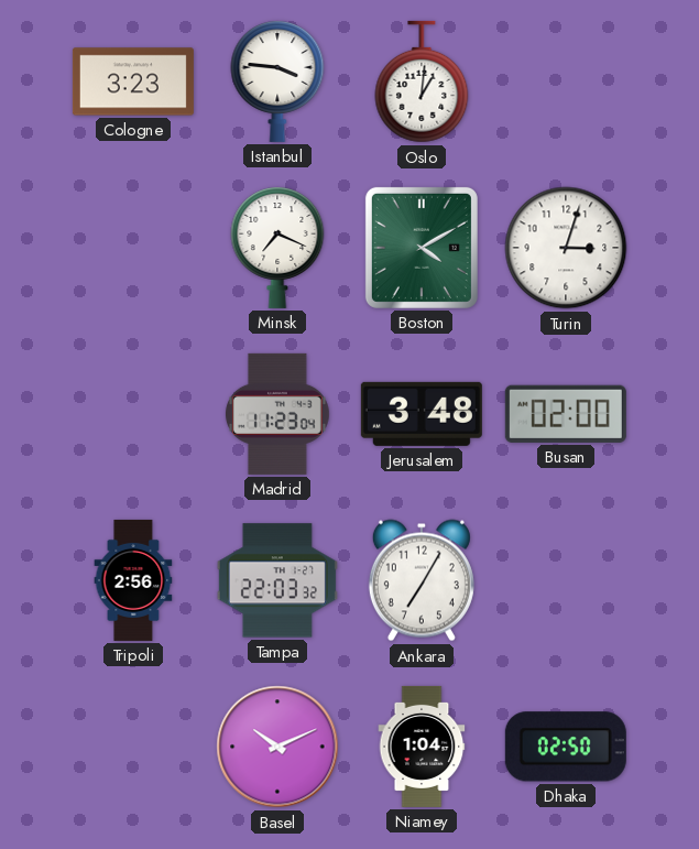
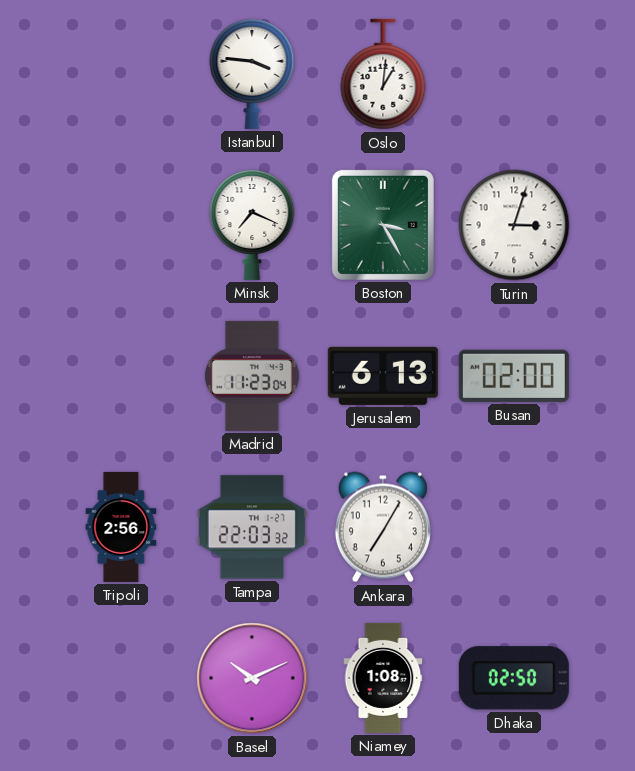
Cologne: 3:23 -> none (133, 81)
Boston: 4:10 -> 3:25 (383, 225)
Jerusalem: 3:48 -> 6:13 (383, 376)
Niamey: 1:04 -> 1:08 (383, 678)
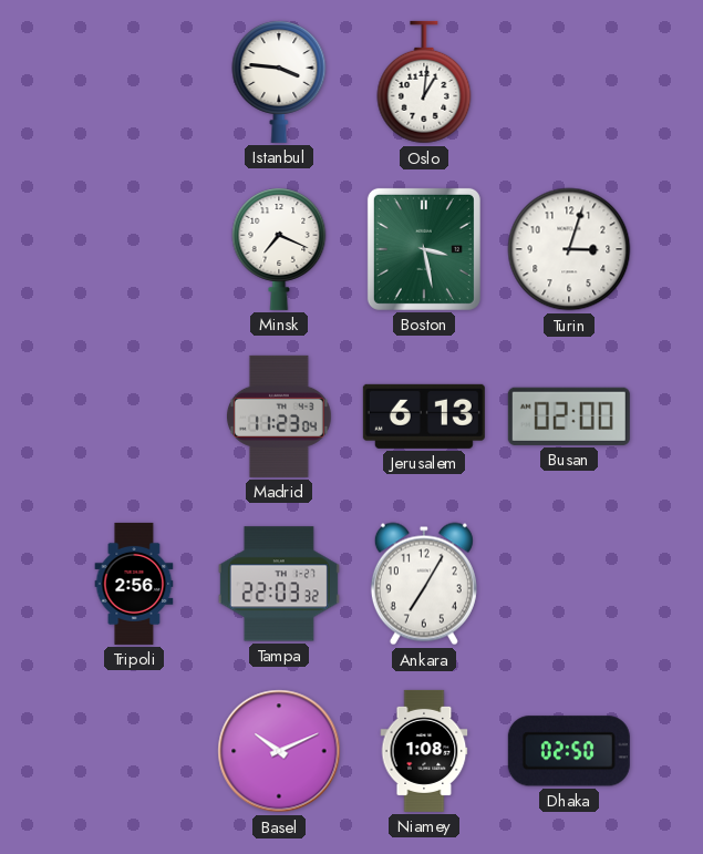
Boston: 3:25 -> 3:28 (424, 249)
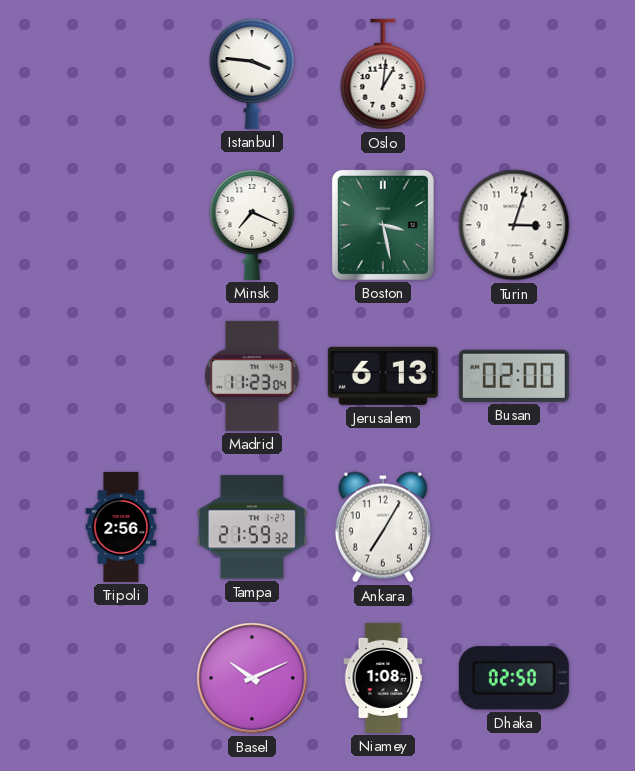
Tampa: 22:03 -> 21:59 (252, 527)
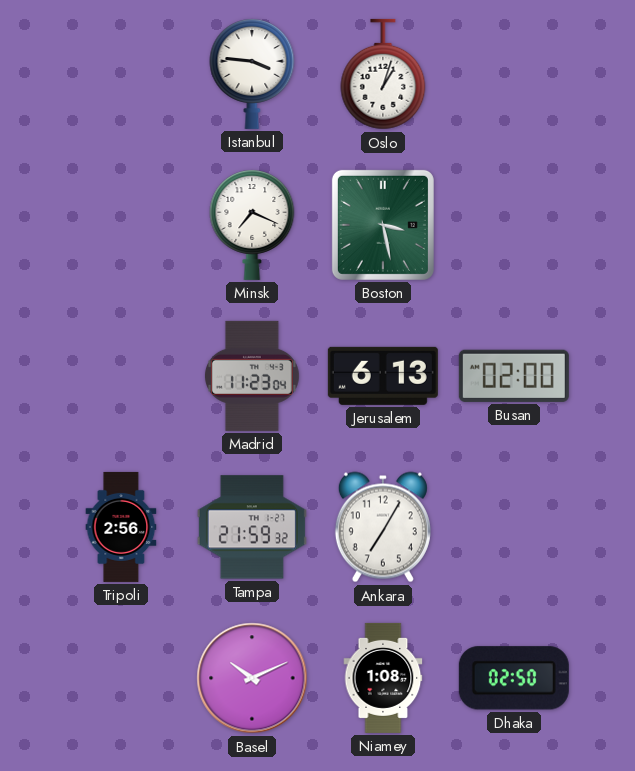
Oslo: 1:01 -> 1:03 (383, 74)
Turin: 3:03 -> none (514, 225)
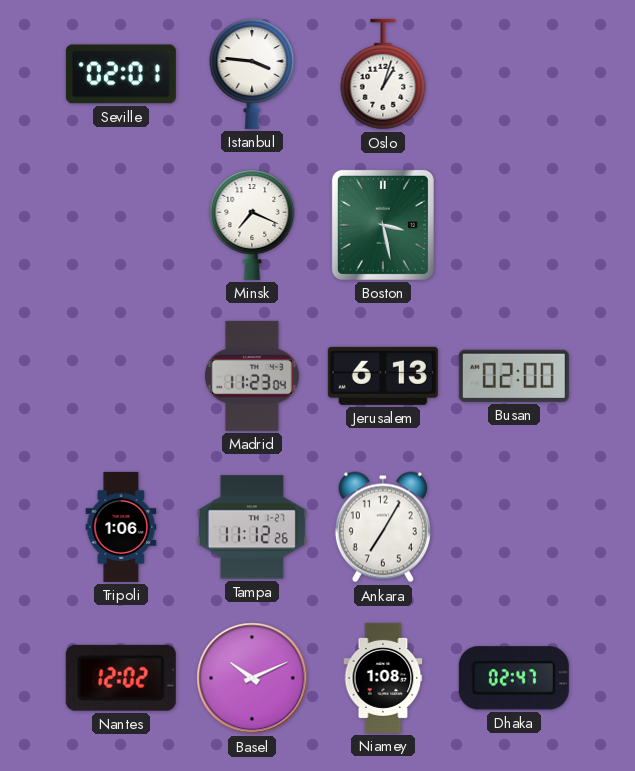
Seville: none -> 02:01 (121, 74)
Tripoli: 2:56 -> 1:06 (121, 527)
Tampa: 21:59 -> 11:12 (252, 527)
Nantes: none -> 12:02 (121, 678)
Dhaka: 02:50 -> 02:47 (514, 678)
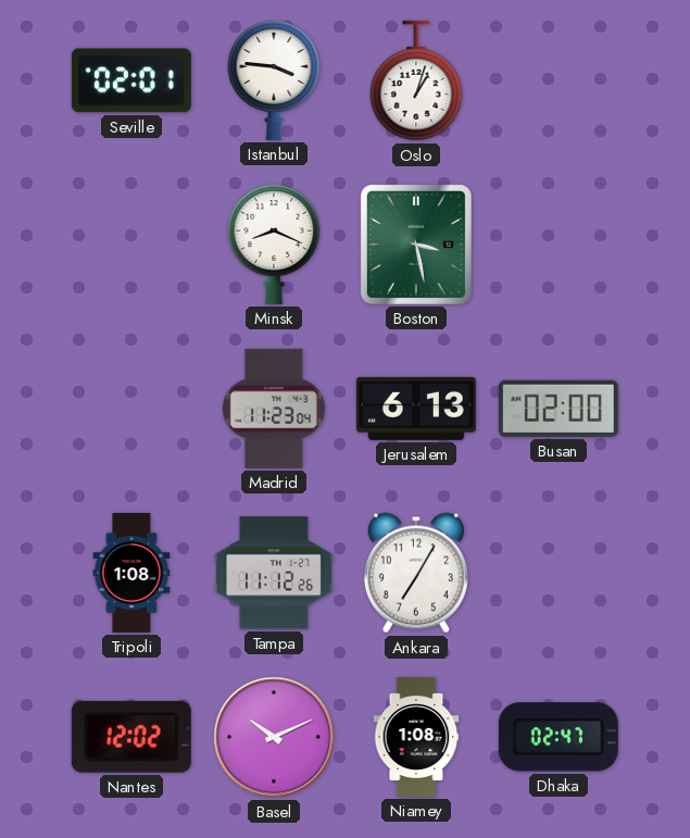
Minsk: 7:19 -> 8:19 (274, 245)
Tripoli: 1:06 -> 1:08 (131, 573)
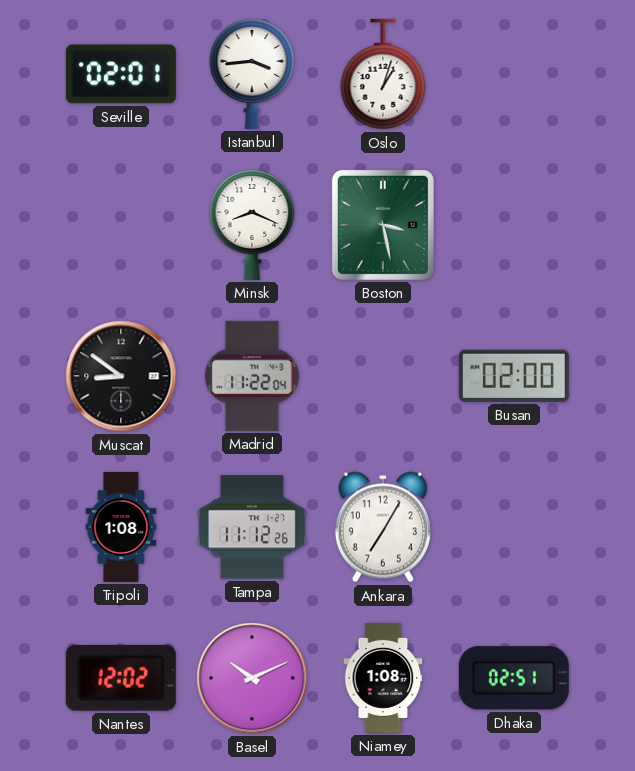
Istanbul: 3:46 -> 3:44 (252, 74)
Muscat: none -> 8:51 (121, 376)
Madrid: 11:23 -> 11:22 (252, 376)
Jerusalem: 6:13 -> none (416, 409)
Dhaka: 02:47 -> 02:51 (514, 678)
